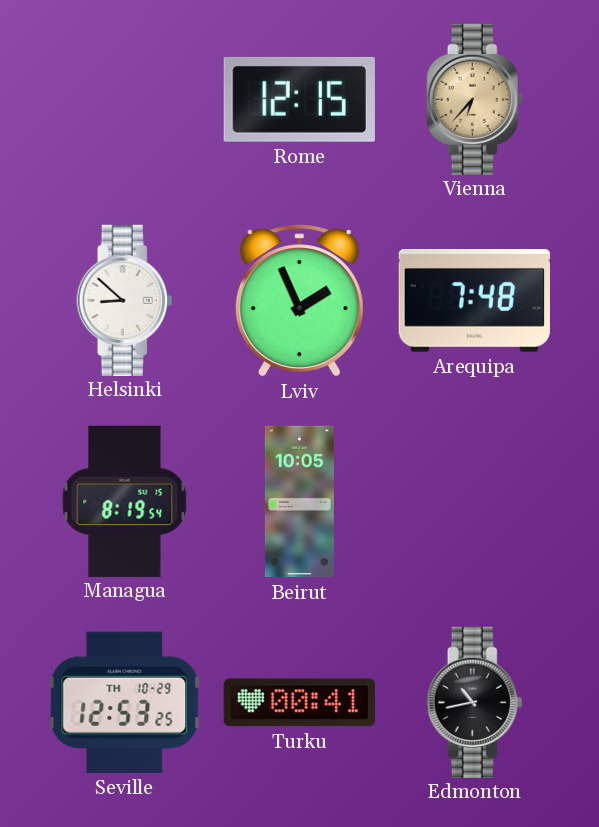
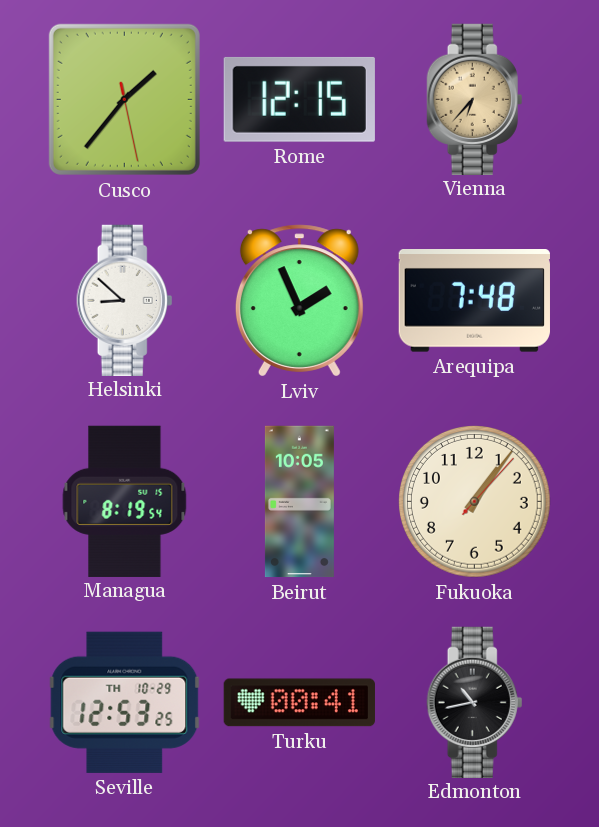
Cusco: none -> 1:36 (124, 99)
Fukuoka: none -> 1:06 (475, 502)
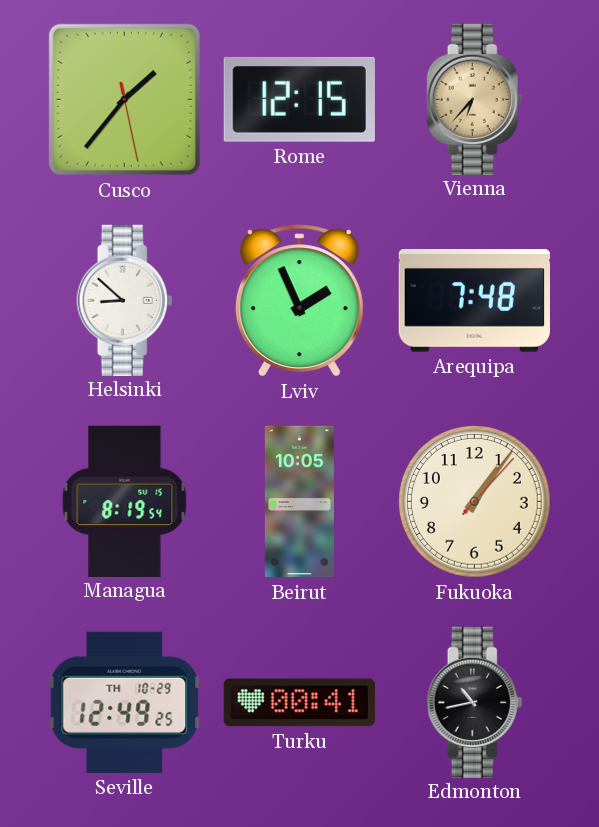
Seville: 12:53 -> 12:49 (125, 702)
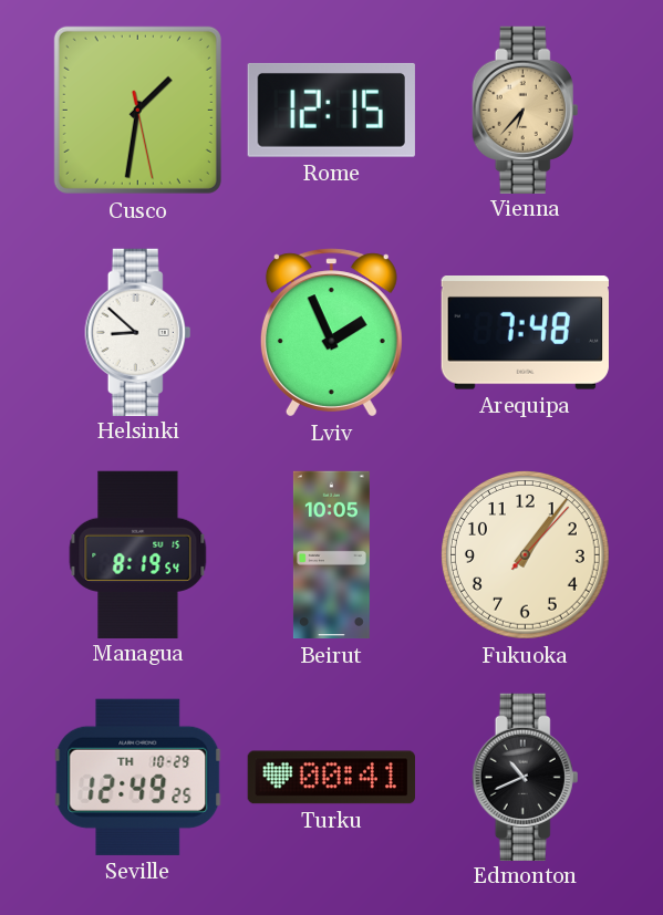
Cusco: 1:36 -> 1:31 (137, 110)
Edmonton: 10:43 -> 10:41 (526, 777)
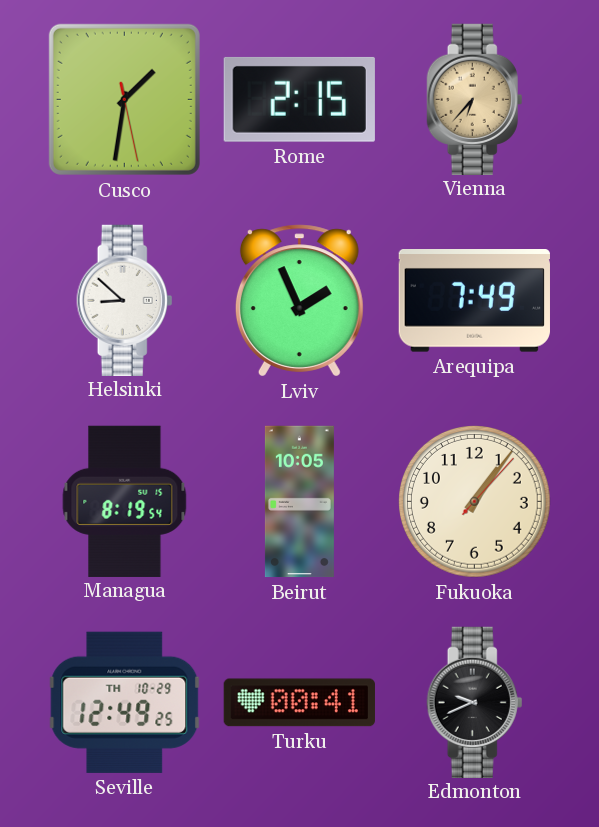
Rome: 12:15 -> 2:15 (299, 99)
Arequipa: 7:48 -> 7:49 (474, 301)
Edmonton: 10:41 -> 9:41 (475, 702)
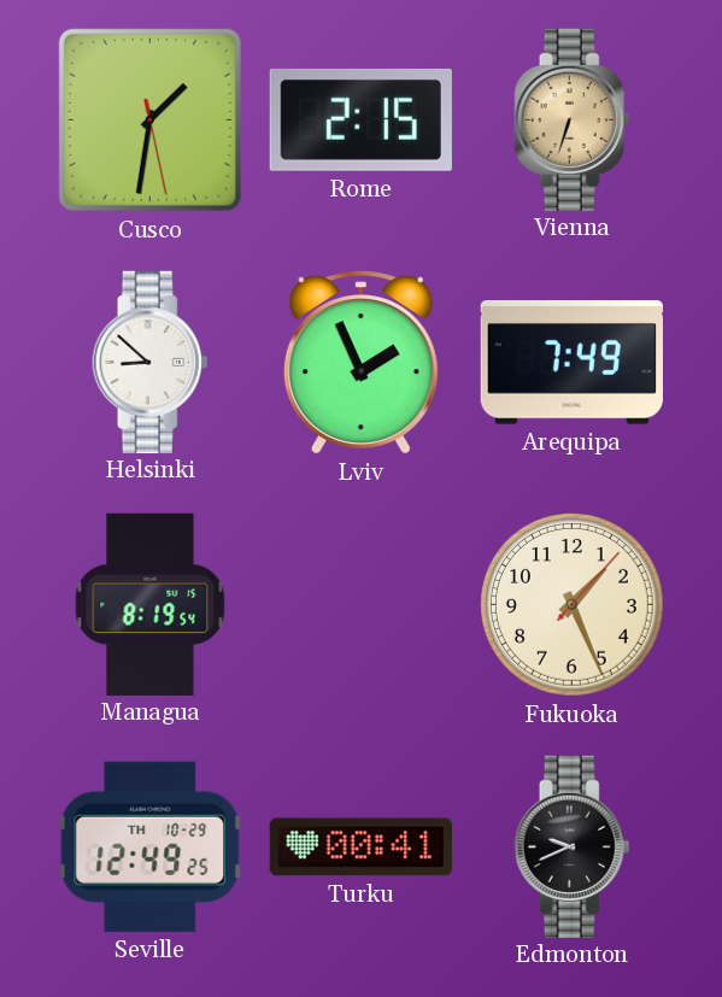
Vienna: 6:37 -> 6:33 (573, 119)
Beirut: 10:05 -> none (299, 502)
Fukuoka: 1:06 -> 1:26 (573, 605)
